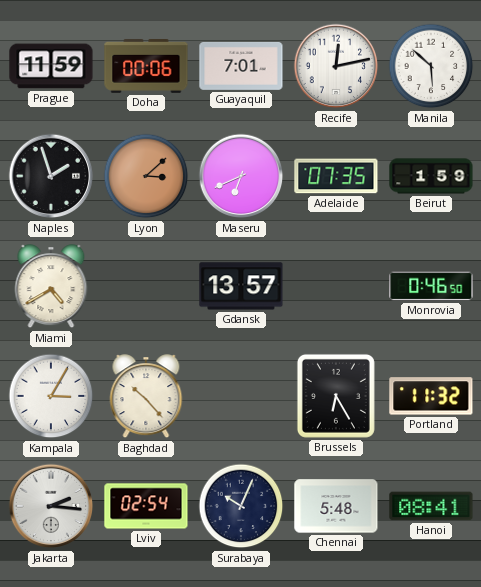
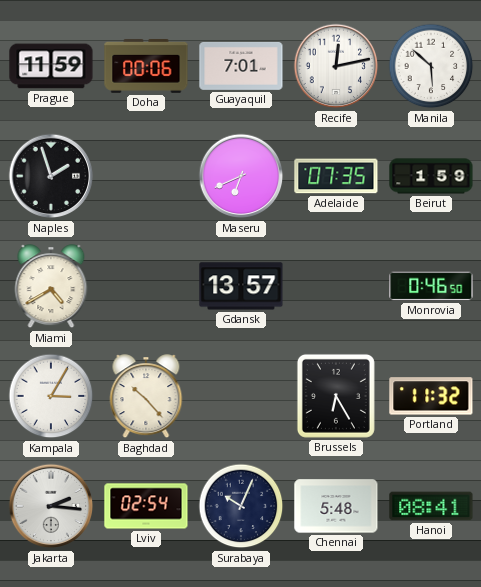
Lyon: 3:08 -> none (146, 176)
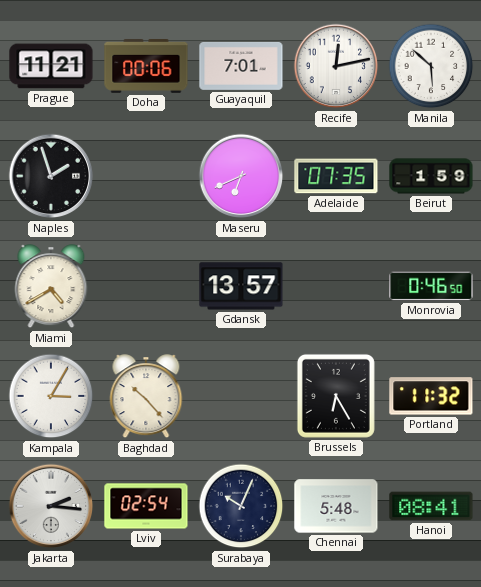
Prague: 11:59 -> 11:21 (51, 66)
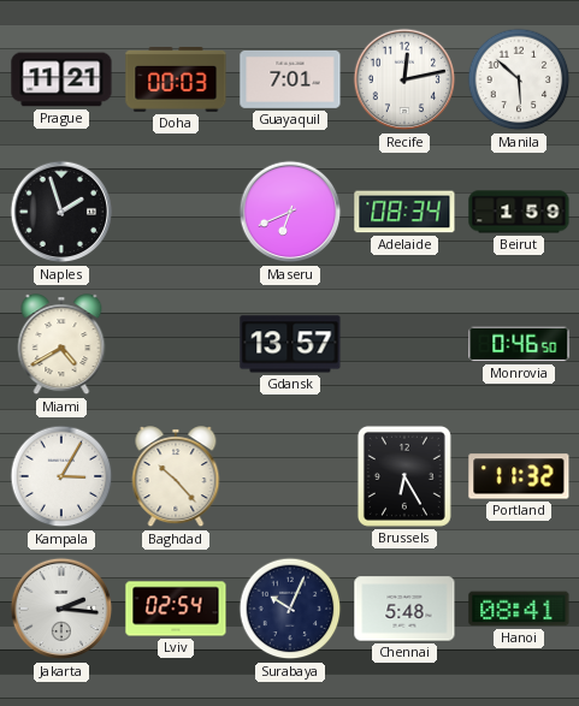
Doha: 00:06 -> 00:03 (176, 79)
Adelaide: 07:35 -> 08:34 (404, 212)
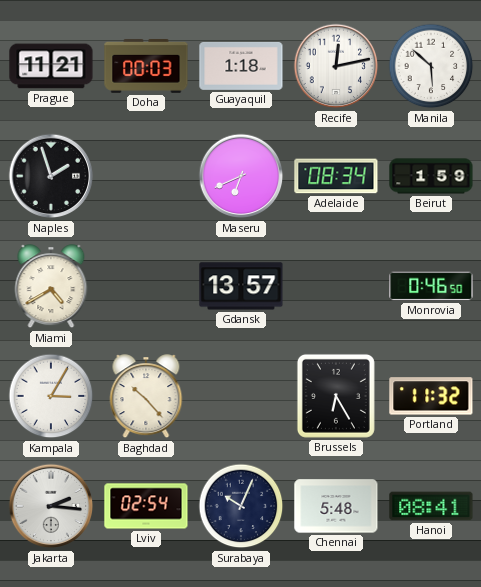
Guayaquil: 7:01 -> 1:18 (241, 66)
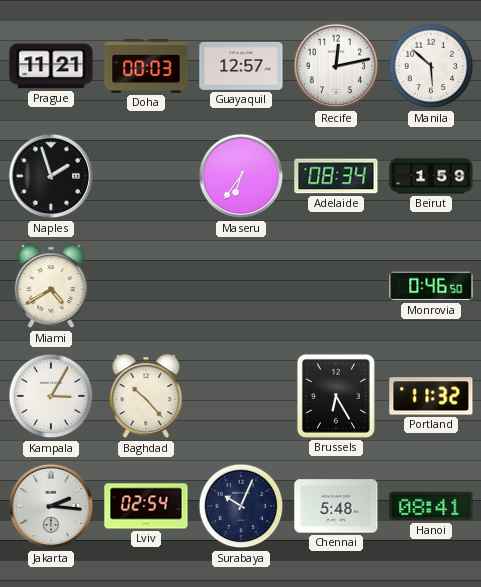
Guayaquil: 1:18 -> 12:57 (241, 66)
Maseru: 6:41 -> 6:36 (241, 176)
Gdansk: 13:57 -> none (241, 286)
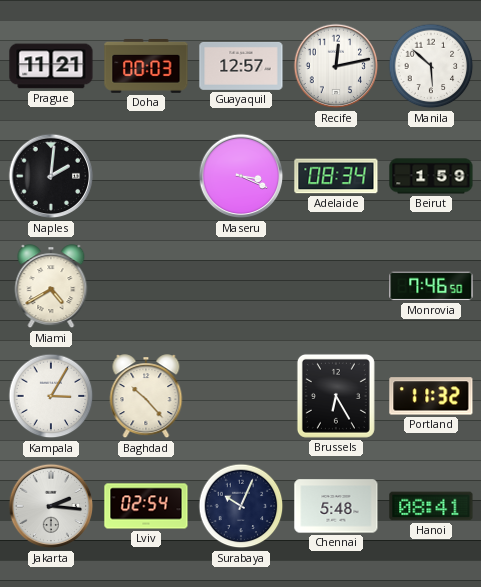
Naples: 1:57 -> 2:01 (51, 176)
Maseru: 6:36 -> 3:19 (241, 176)
Monrovia: 0:46 -> 7:46 (431, 286)
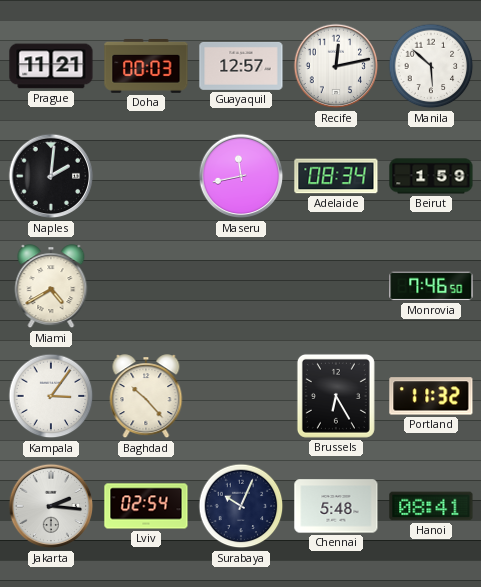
Maseru: 3:19 -> 11:43 (241, 176)
Kampala: 3:05 -> 3:06 (51, 396)
